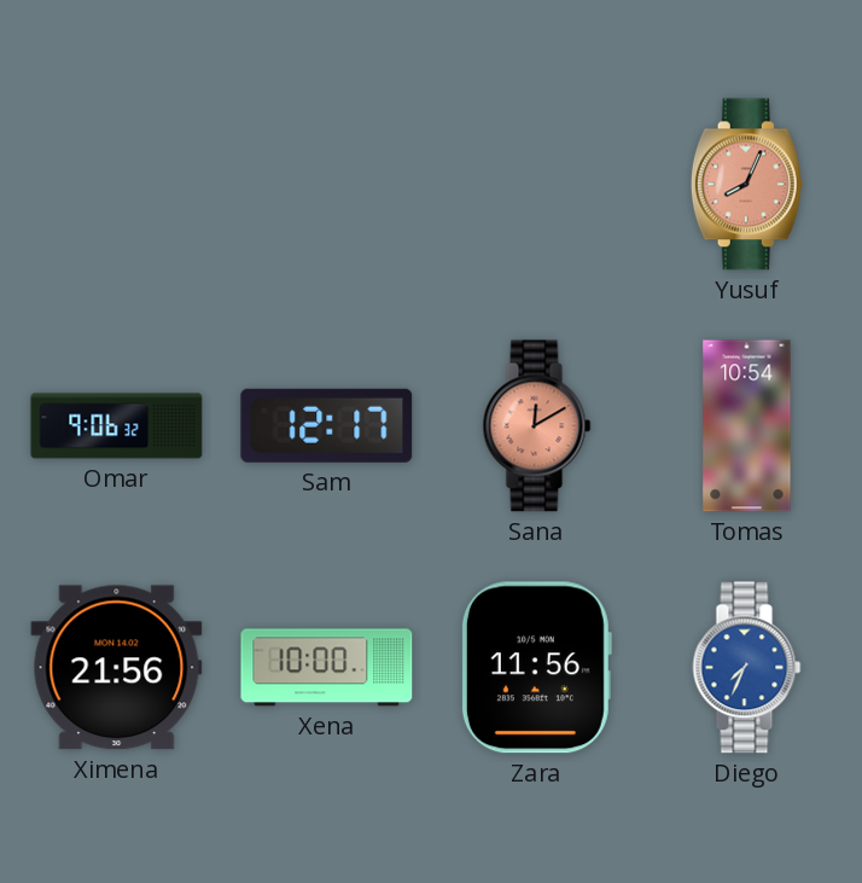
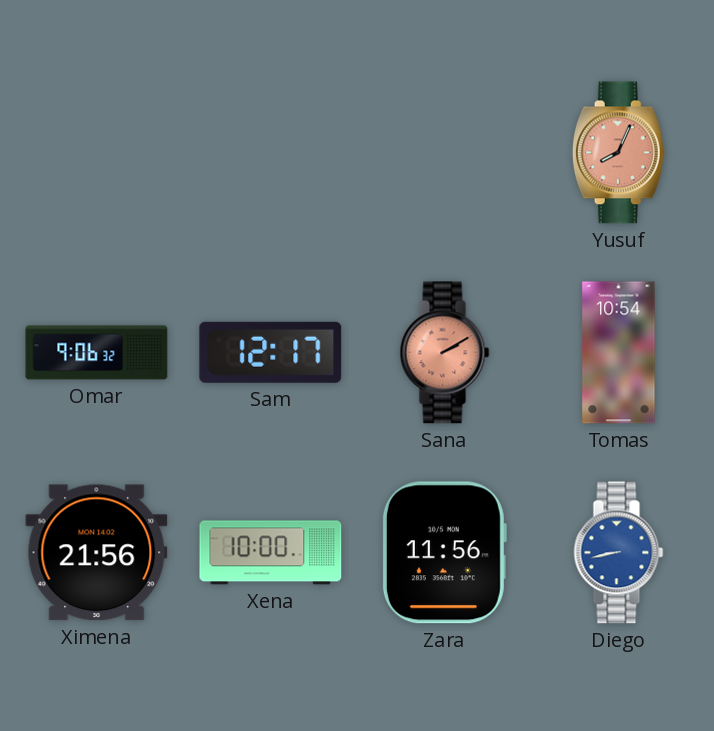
Sana: 12:10 -> 2:10 (445, 353)
Diego: 7:34 -> 8:43 (619, 553)
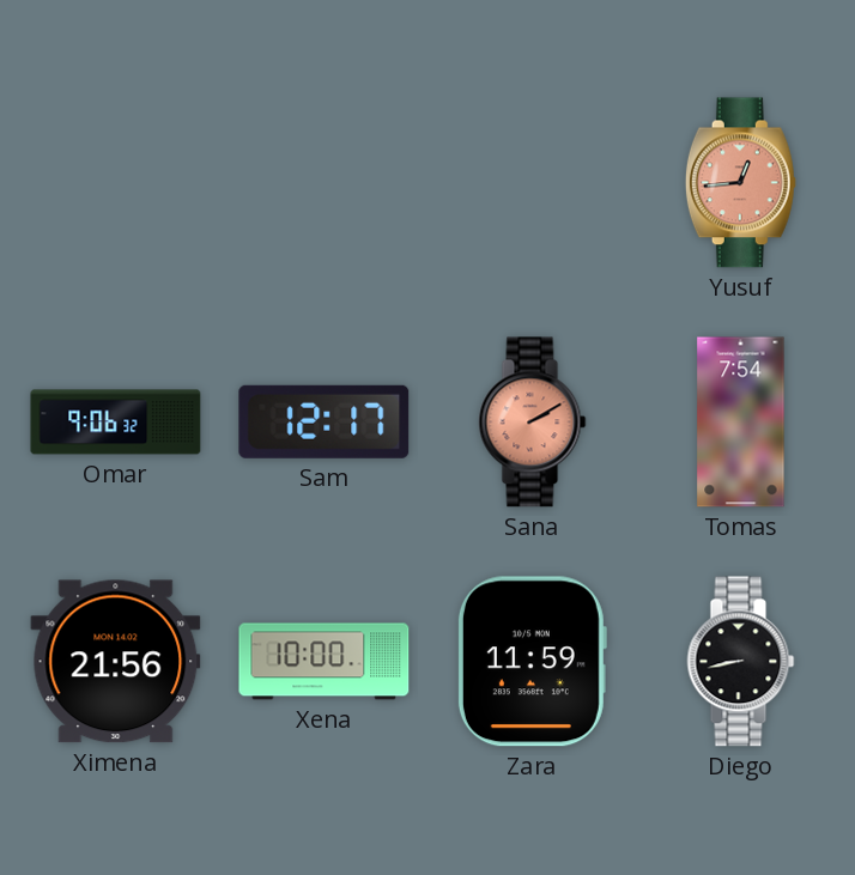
Yusuf: 8:04 -> 12:44 (740, 183)
Tomas: 10:54 -> 7:54 (741, 423)
Zara: 11:56 -> 11:59 (532, 662)
Diego dial: blue -> black (741, 662)
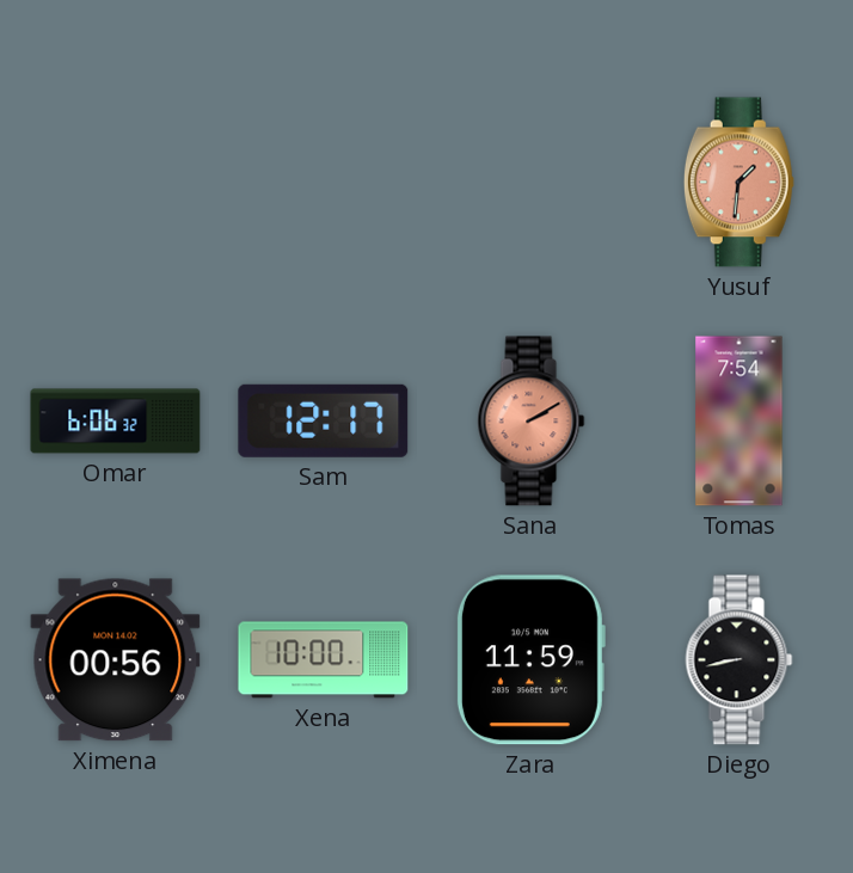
Yusuf: 12:44 -> 1:31 (738, 183)
Omar: 9:06 -> 6:06 (116, 422)
Ximena: 21:56 -> 00:56 (116, 660)
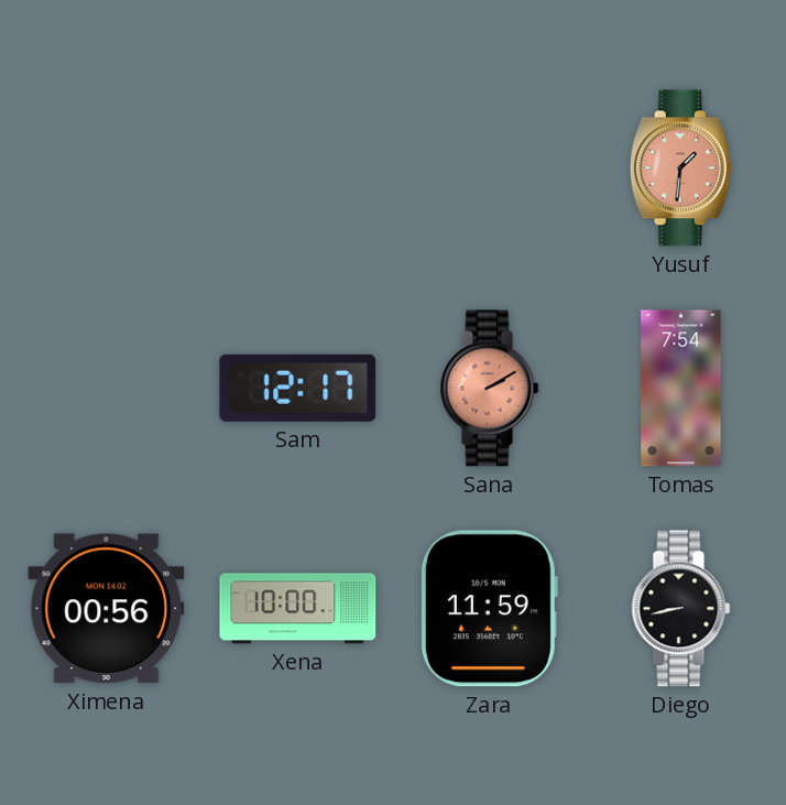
Omar: 6:06 -> none (116, 422)
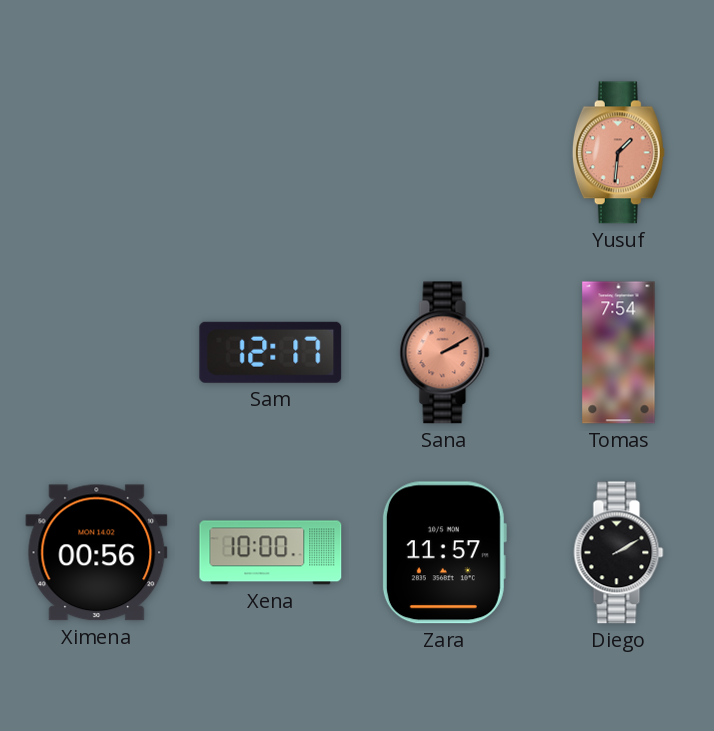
Zara: 11:59 -> 11:57 (444, 553)
Diego: 8:43 -> 2:10 (619, 553)
